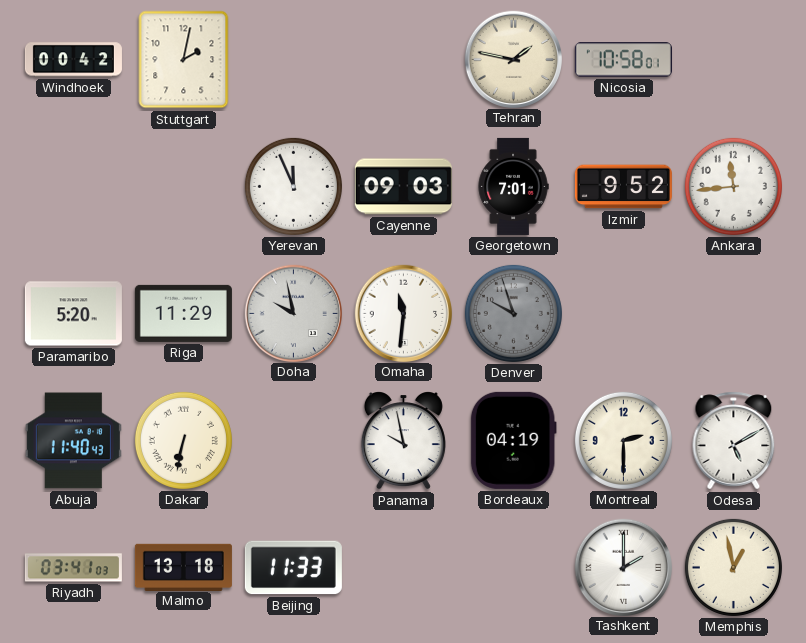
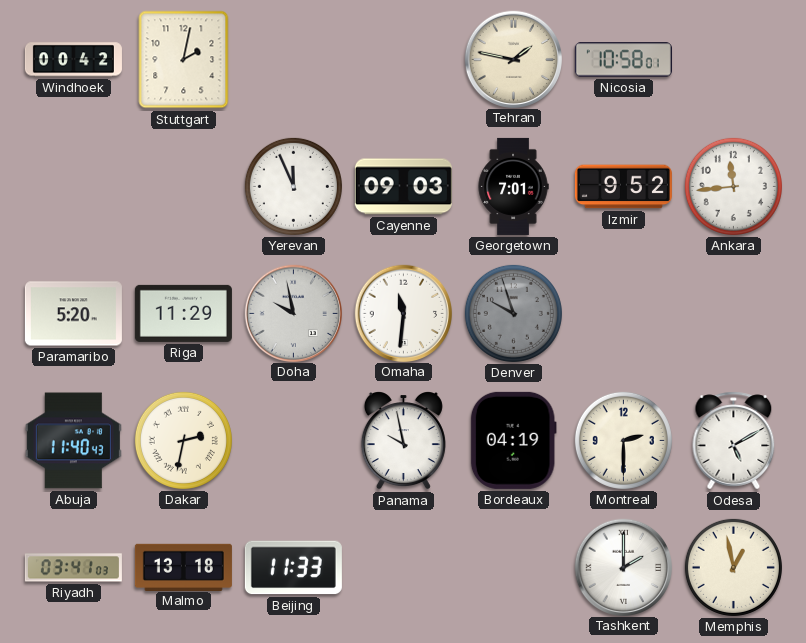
Dakar: 6:32 -> 2:32 (183, 440)
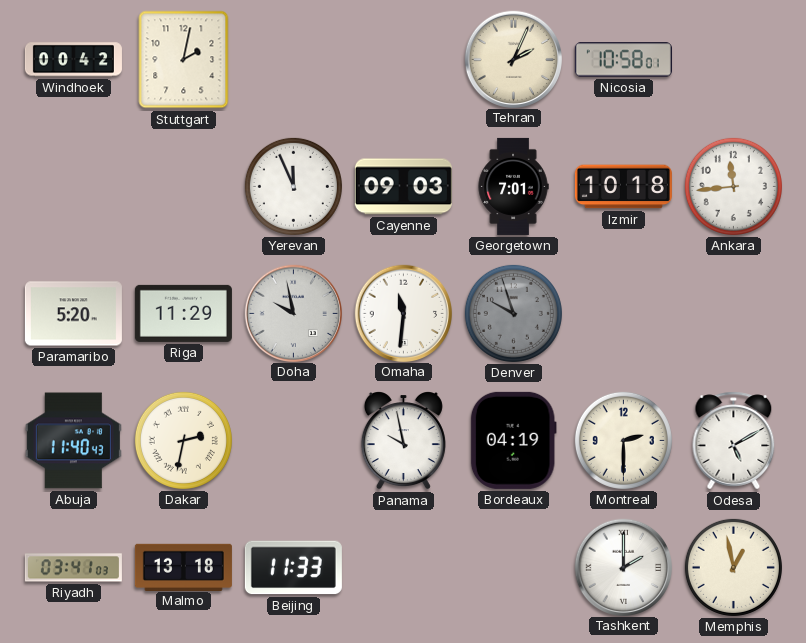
Tehran: 1:47 -> 2:04 (513, 59)
Izmir: 9:52 -> 10:18 (623, 187)
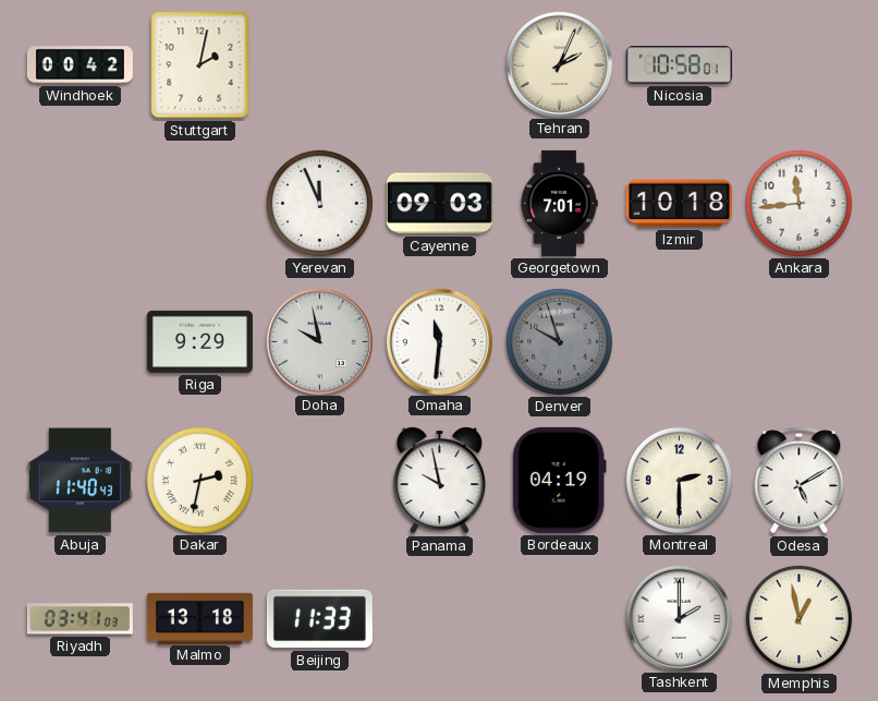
Paramaribo: 5:20 -> none (73, 314)
Riga: 11:29 -> 9:29 (199, 341)
